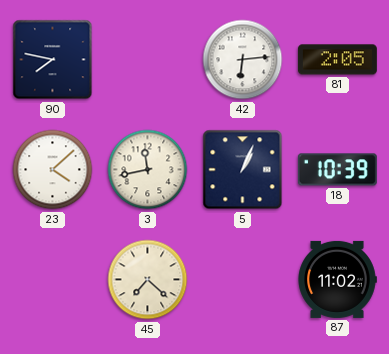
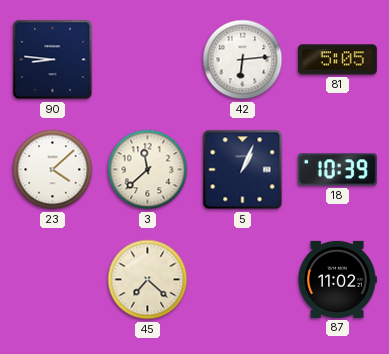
90: 7:47 -> 8:46 (53, 60)
81: 2:05 -> 5:05 (337, 60)
3: 11:43 -> 11:38 (148, 170)
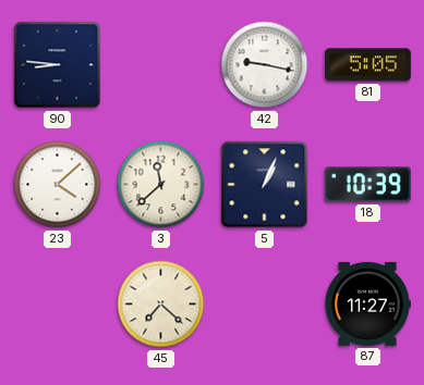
42: 6:14 -> 9:17 (265, 65)
87: 11:02 -> 11:27 (367, 303)
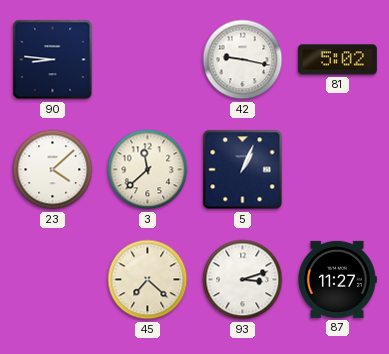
81: 5:05 -> 5:02 (337, 60)
18: 10:39 -> none (367, 185)
93: none -> 3:12 (243, 280)
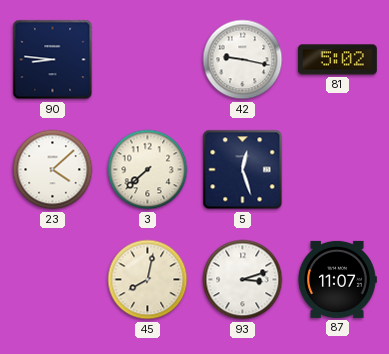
3: 11:38 -> 7:38 (148, 170)
5: 1:04 -> 12:27 (243, 170)
45: 7:22 -> 8:02 (148, 280)
87: 11:27 -> 11:07 (337, 279)
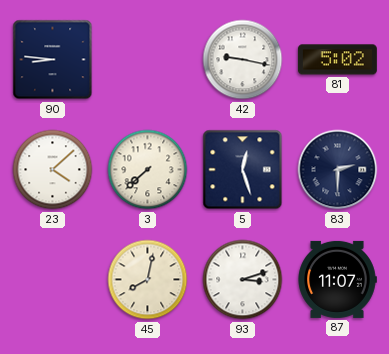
83: none -> 2:30 (338, 170)
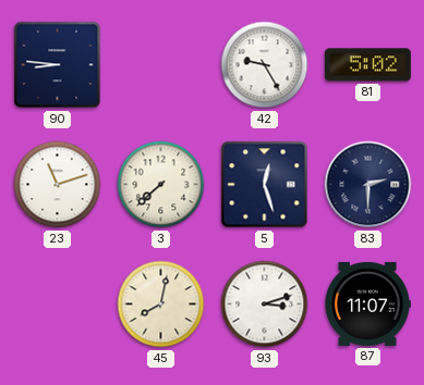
42: 9:17 -> 9:25 (265, 65)
23: 4:08 -> 11:12 (58, 185)
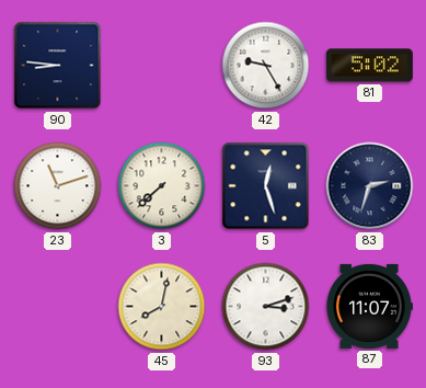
83: 2:30 -> 2:33 (370, 186)
